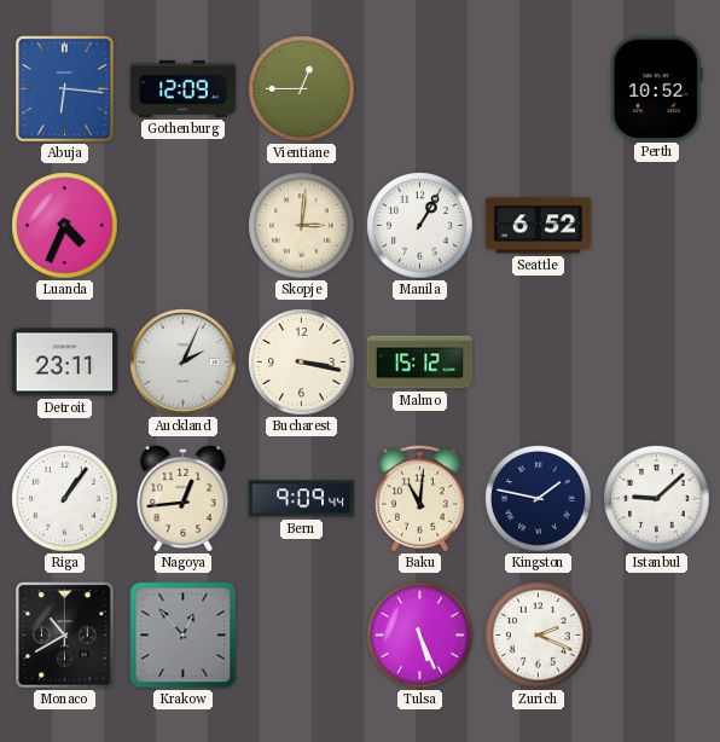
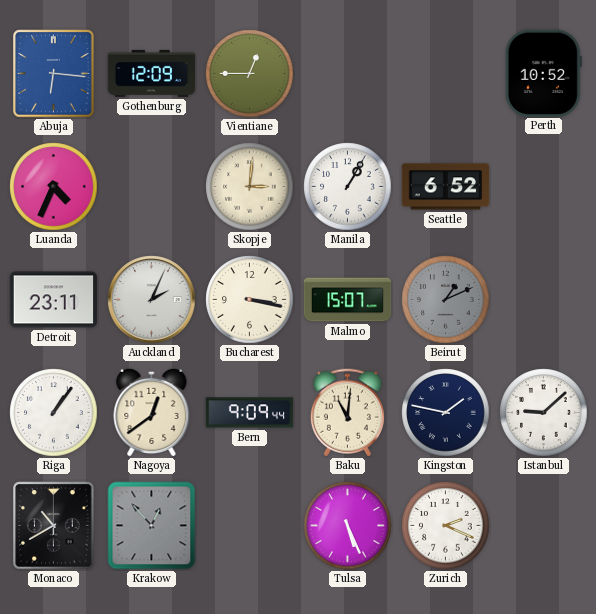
Malmo: 15:12 -> 15:07 (348, 300)
Beirut: none -> 1:11 (446, 300)
Nagoya: 12:44 -> 12:39 (152, 412)
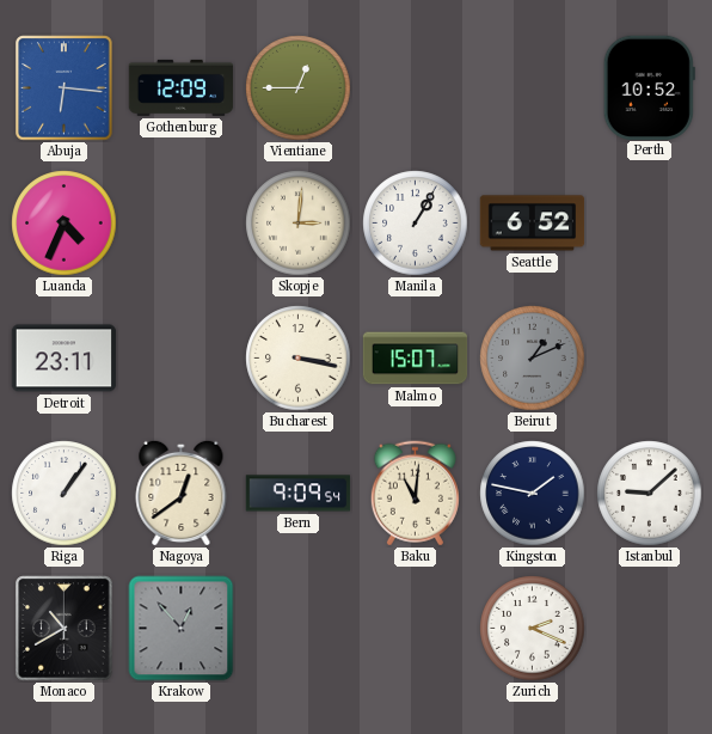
Auckland: 2:04 -> none (152, 300)
Bern: 9:09:44 -> 9:09:54 (299, 494)
Tulsa: 5:26 -> none (348, 526)
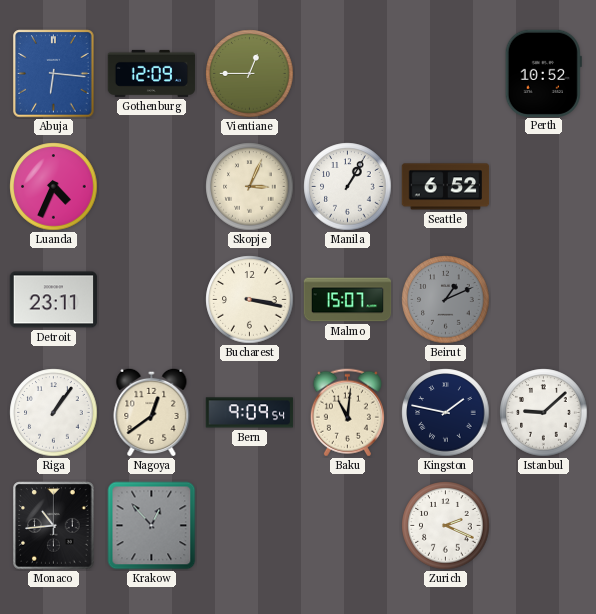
Skopje: 3:01 -> 3:04 (250, 187)
Monaco: 10:40 -> 10:44 (54, 526)
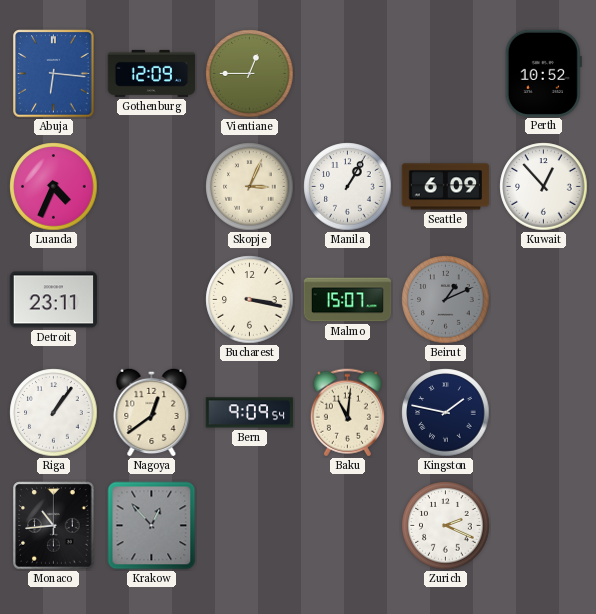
Seattle: 6:52 -> 6:09 (446, 187)
Kuwait: none -> 12:53 (544, 187)
Istanbul: 9:08 -> none (544, 413)
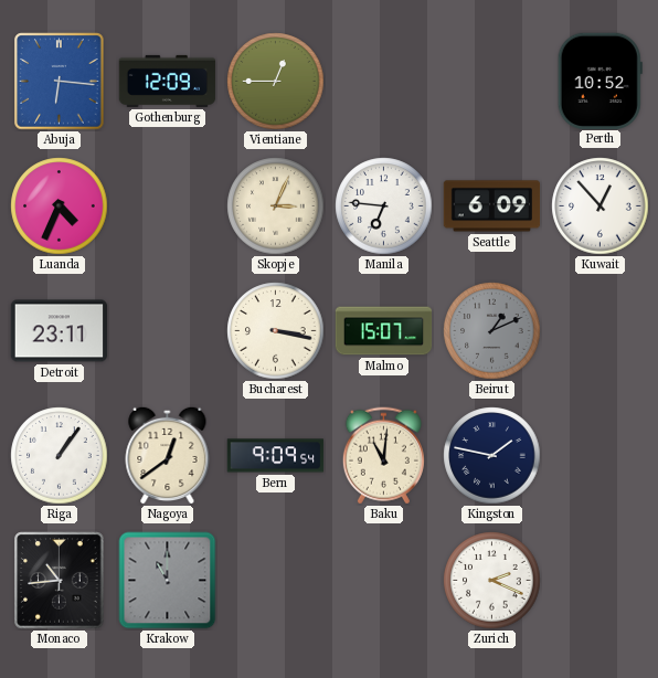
Manila: 1:05 -> 6:46 (384, 206)
Krakow: 12:53 -> 11:00 (168, 581)
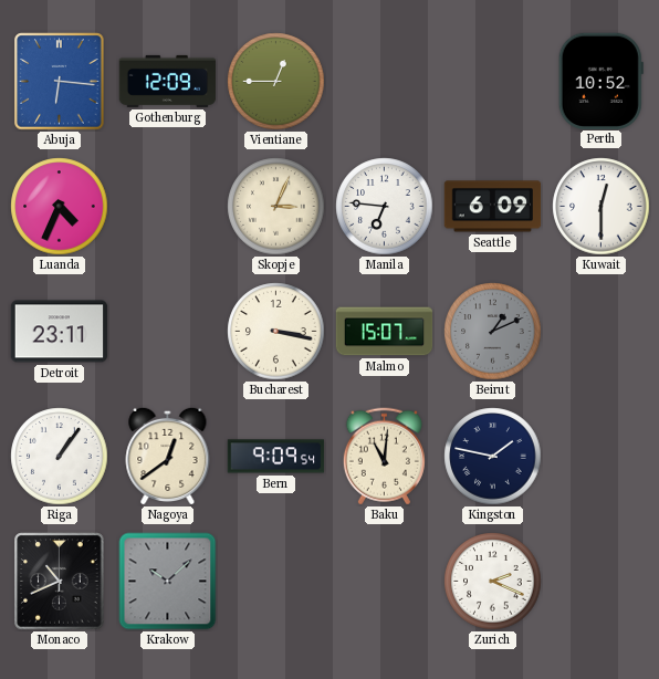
Kuwait: 12:53 -> 12:30 (602, 207)
Monaco: 10:44 -> 10:41 (60, 582)
Krakow: 11:00 -> 10:08 (168, 582)
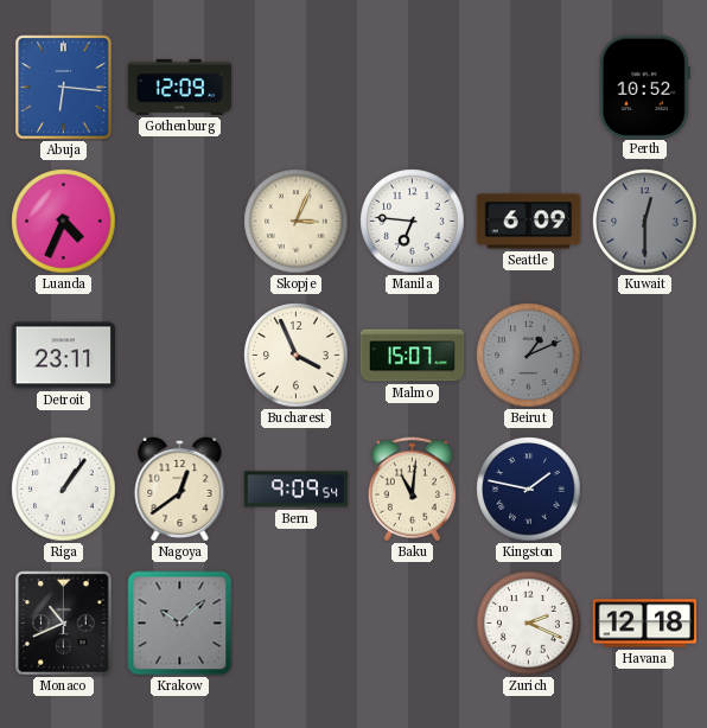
Vientiane: 12:45 -> none (276, 82)
Kuwait dial: white -> grey (645, 222)
Bucharest: 3:17 -> 3:56 (297, 356)
Havana: none -> 12:18 (645, 624)
